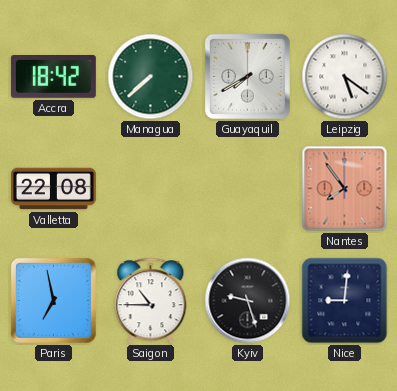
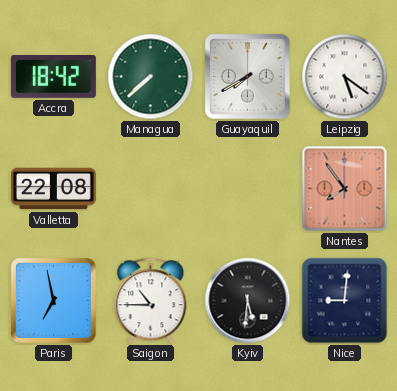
Kyiv: 9:27 -> 5:31 (248, 301)
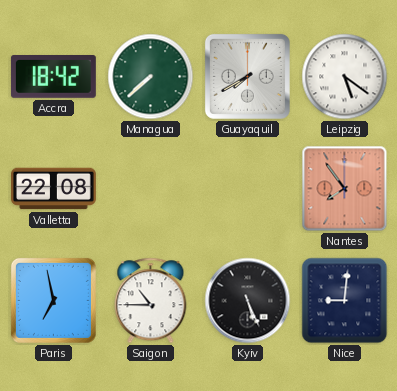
Kyiv: 5:31 -> 5:26 (248, 301)
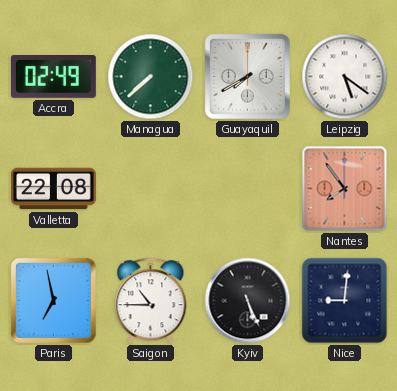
Accra: 18:42 -> 02:49 (53, 77)
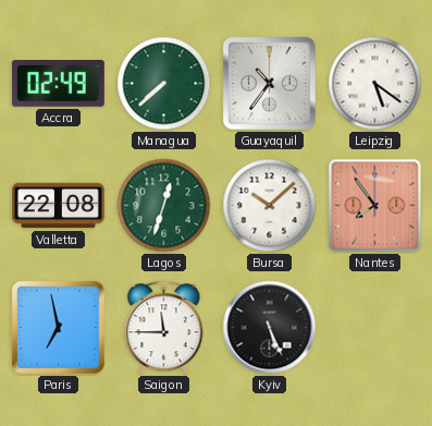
Guayaquil: 7:40 -> 10:36 (269, 83)
Lagos: none -> 12:33 (164, 206)
Bursa: none -> 10:08 (270, 206)
Saigon: 10:45 -> 11:45 (164, 328)
Nice: 9:01 -> none (345, 301)
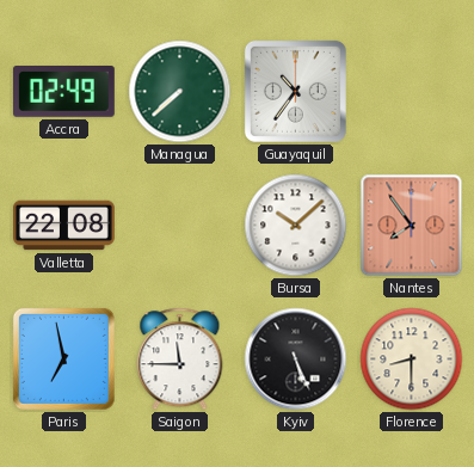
Leipzig: 5:21 -> none (375, 84)
Lagos: 12:33 -> none (164, 206)
Florence: none -> 8:30 (412, 360)
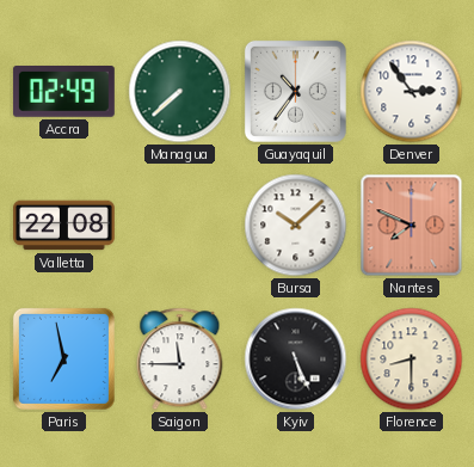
Denver: none -> 2:54 (412, 92)
Nantes: 7:54 -> 7:49 (412, 226)
